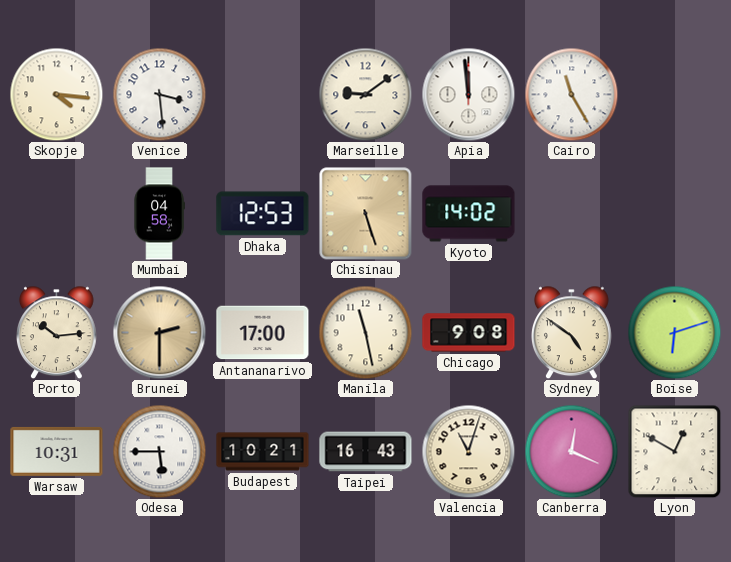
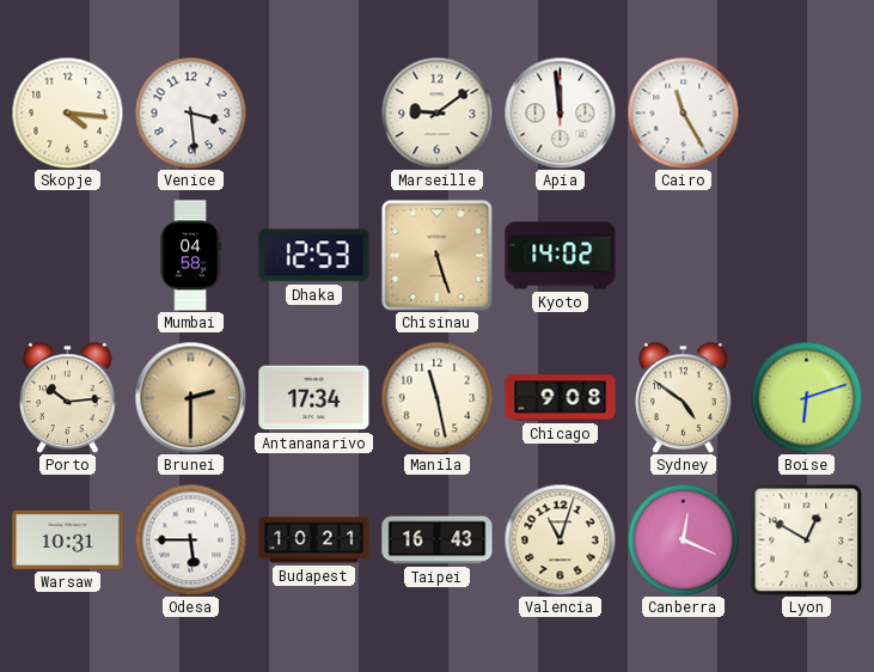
Antananarivo: 17:00 -> 17:34 (314, 398)
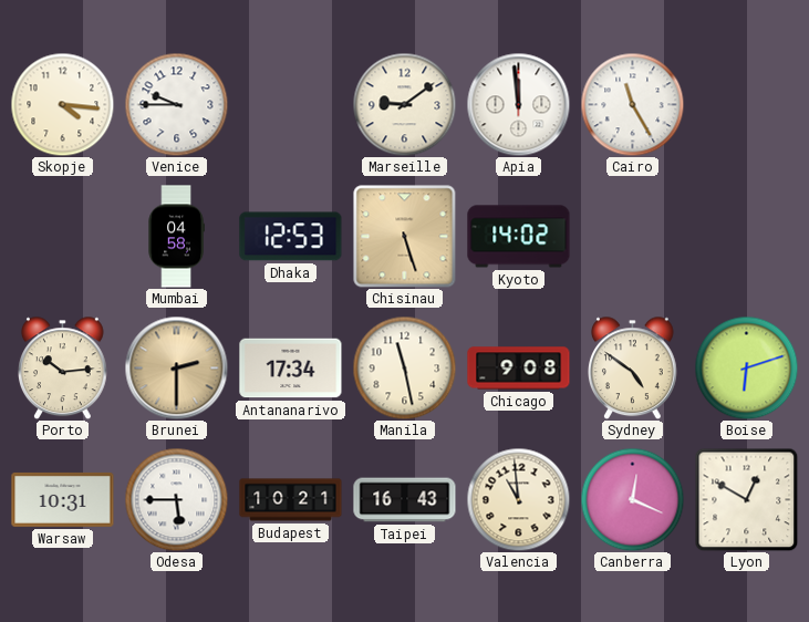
Venice: 3:29 -> 9:45 (176, 104)
Valencia: 11:03 -> 10:59 (518, 499)
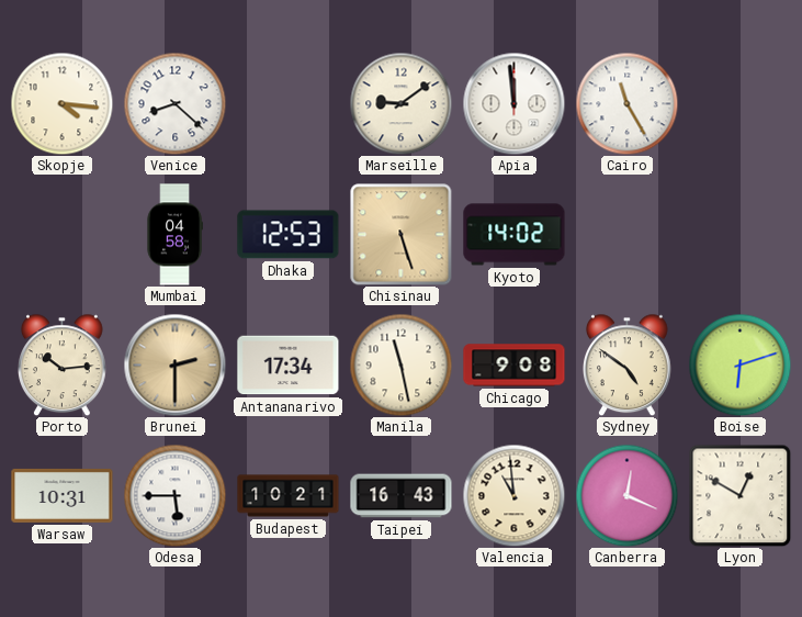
Venice: 9:45 -> 8:22 (174, 103)
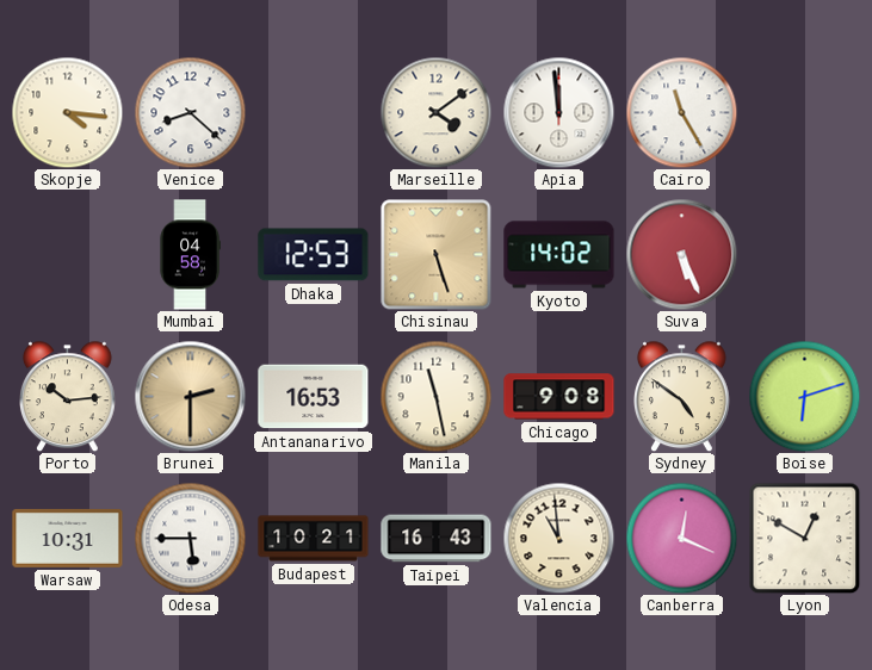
Marseille: 9:09 -> 4:09 (435, 112)
Suva: none -> 5:26 (681, 254)
Antananarivo: 17:34 -> 16:53 (314, 397)
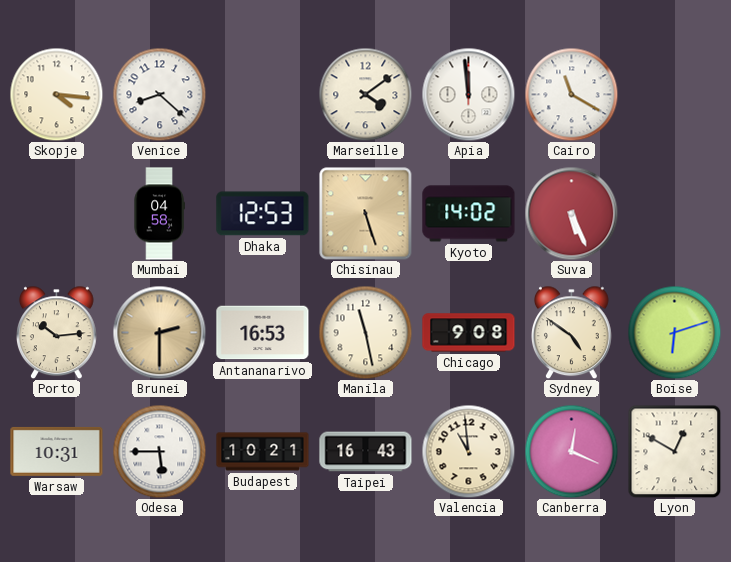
Cairo: 11:25 -> 11:20 (571, 94)
